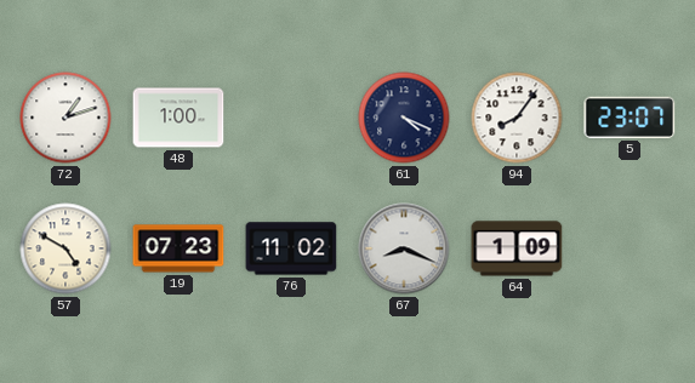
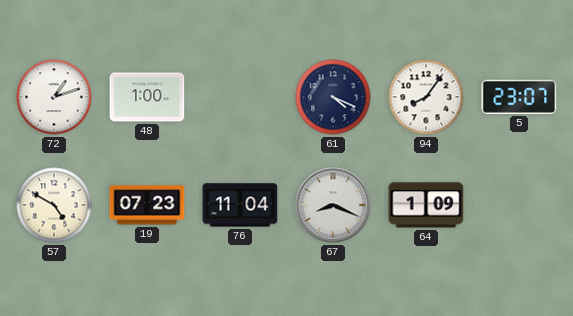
76: 11:02 -> 11:04 (240, 205)
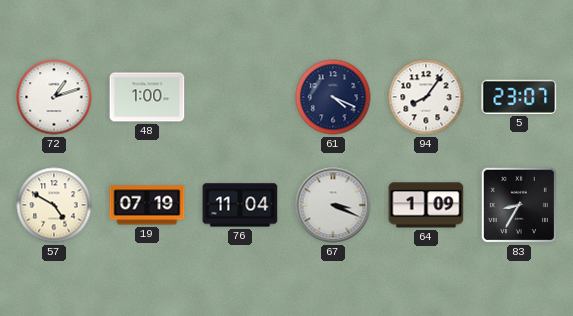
19: 07:23 -> 07:19 (147, 205)
67: 8:19 -> 3:19 (333, 205)
83: none -> 8:35 (519, 205)
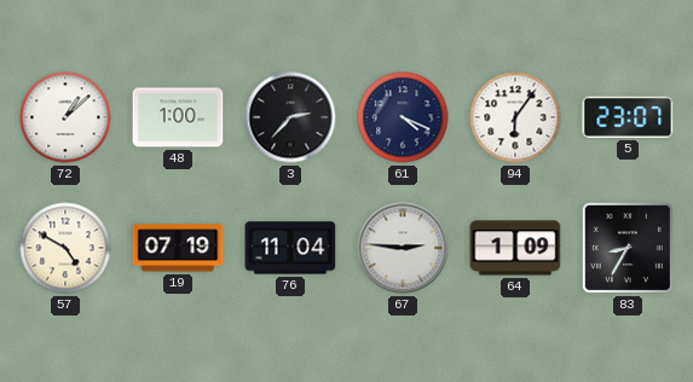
72: 1:12 -> 1:08 (65, 117)
3: none -> 2:37 (290, 117)
94: 8:06 -> 6:06 (515, 117)
67: 3:19 -> 2:46 (403, 248)
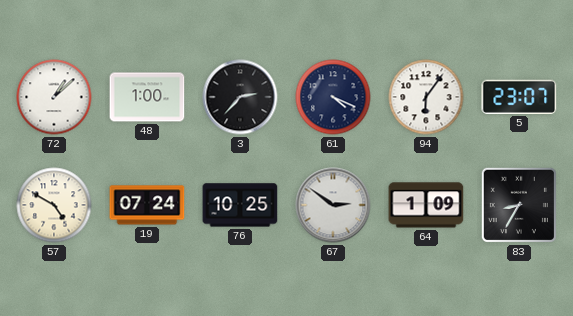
19: 07:19 -> 07:24 (147, 205)
76: 11:04 -> 10:25 (240, 205)
67: 2:46 -> 2:51 (333, 205)
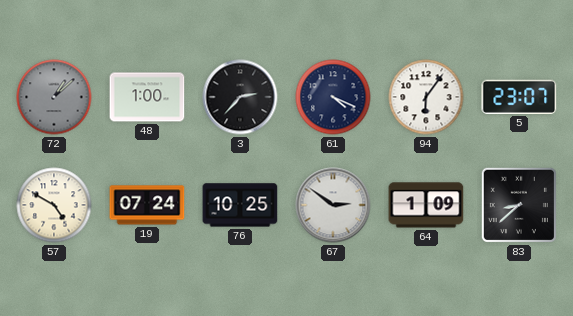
72 dial: white -> grey (54, 97)
83: 8:35 -> 8:38 (519, 205)
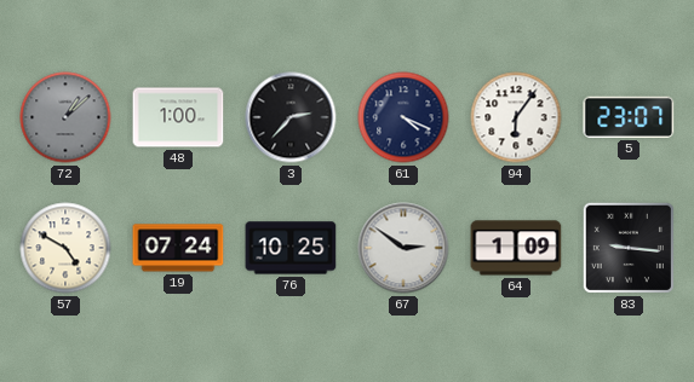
83: 8:38 -> 9:16 (629, 248)
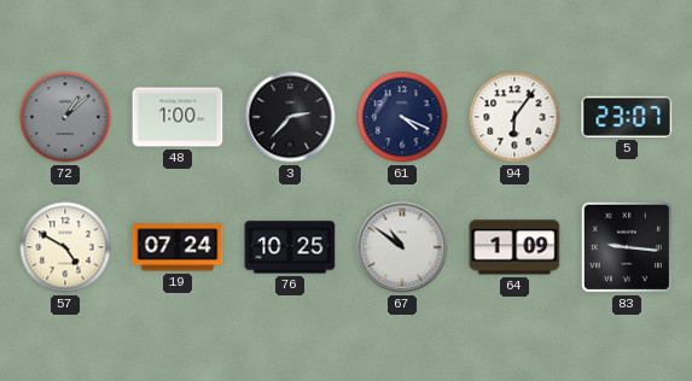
67: 2:51 -> 10:51 (402, 247)
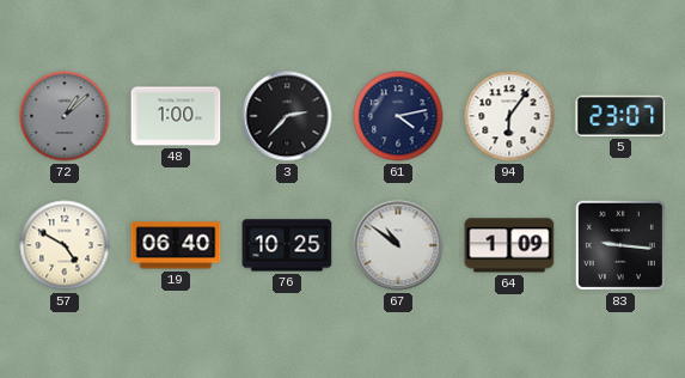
61: 4:19 -> 4:13 (398, 116)
19: 07:24 -> 06:40 (176, 245)
